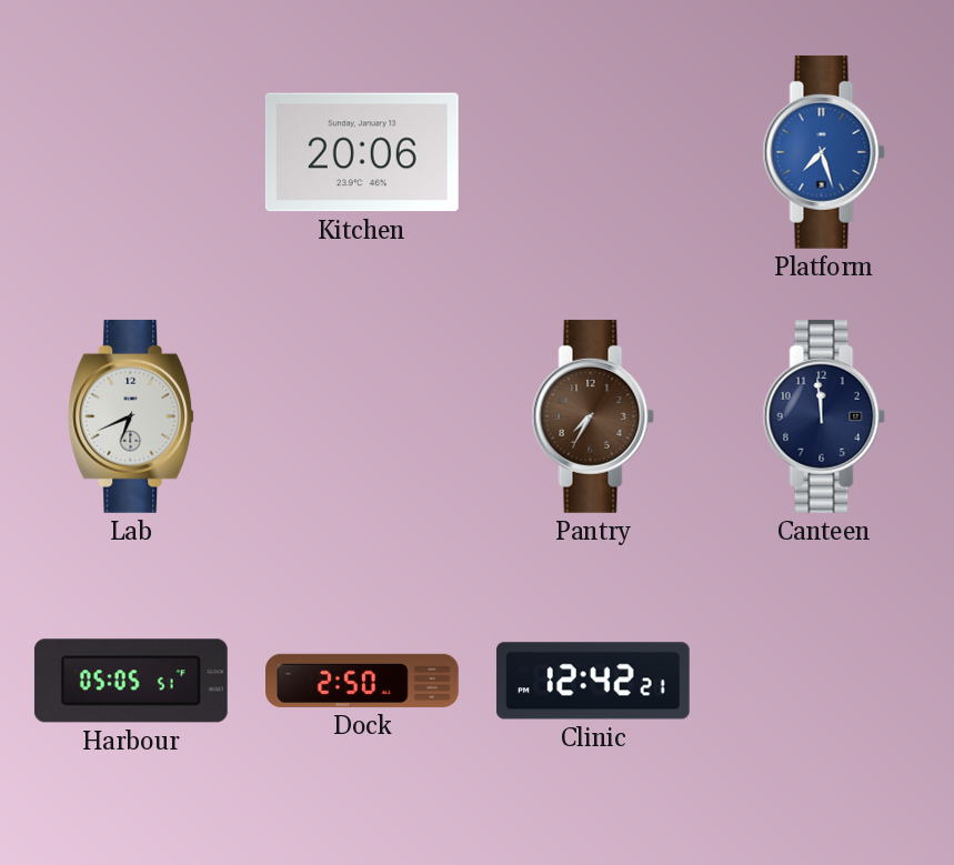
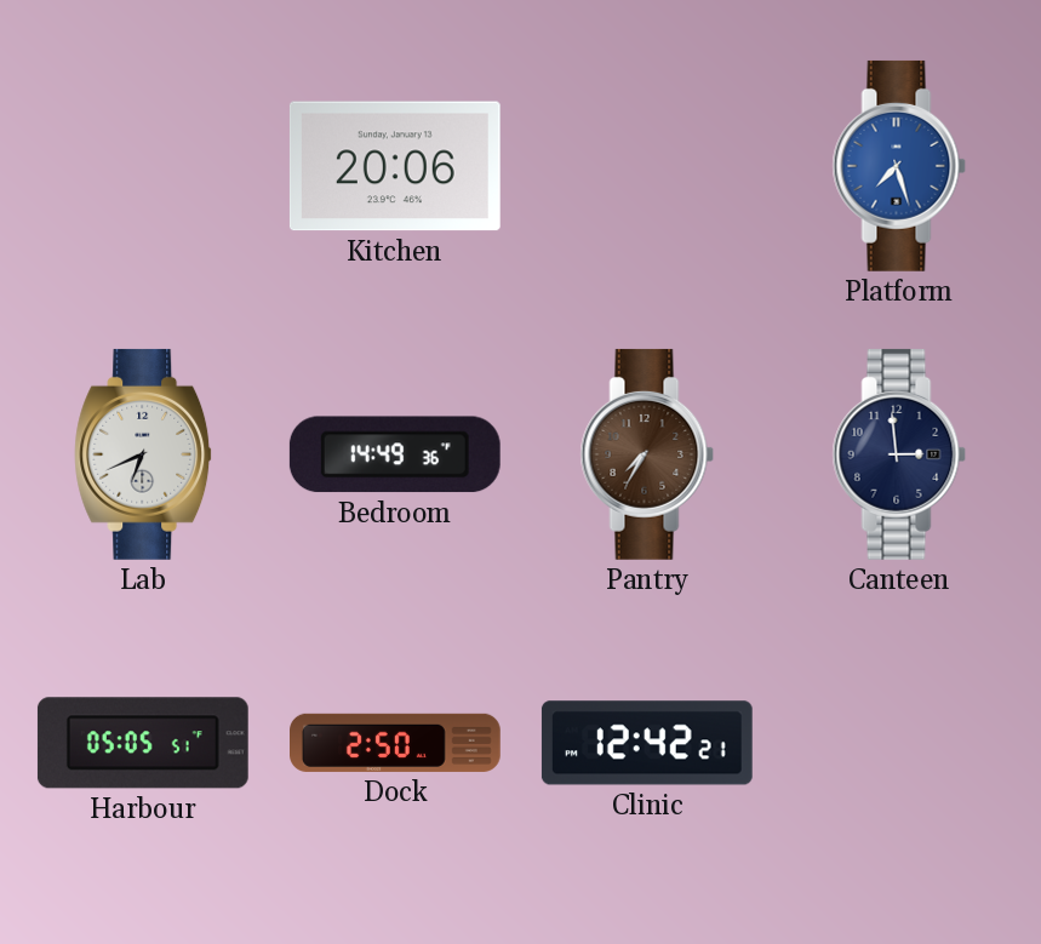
Bedroom: none -> 14:49 (395, 454)
Canteen: 11:59 -> 2:59 (899, 454)
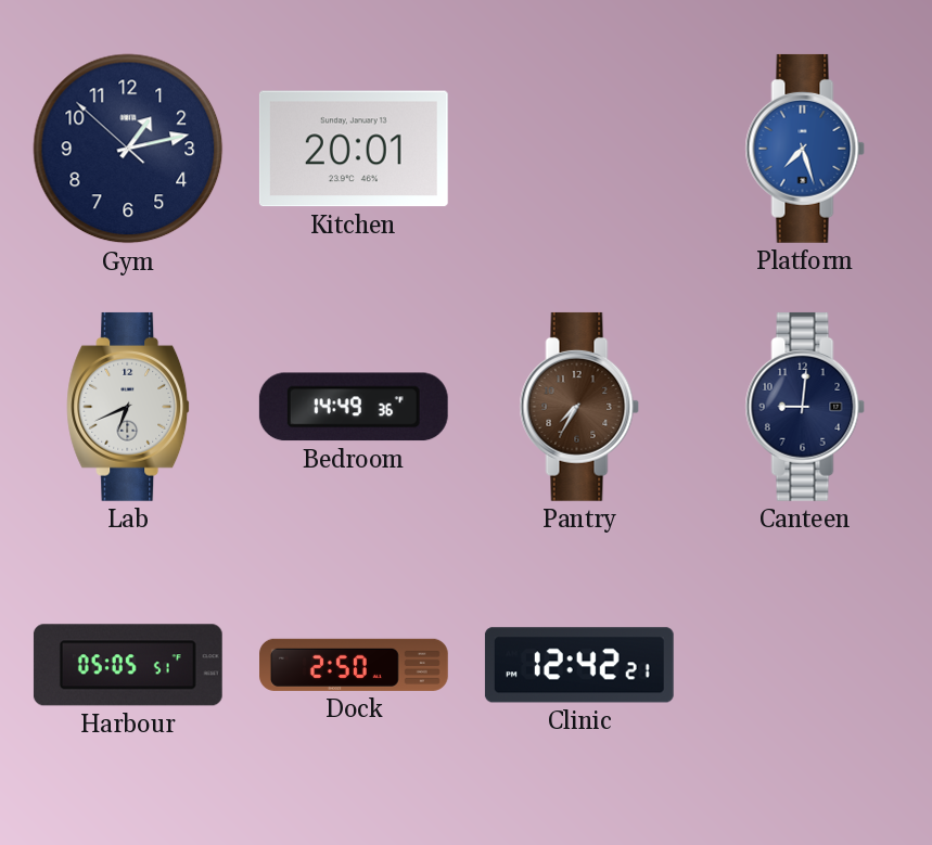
Gym: none -> 1:12 (128, 149)
Kitchen: 20:06 -> 20:01 (354, 149)
Canteen: 2:59 -> 9:01 (805, 407)
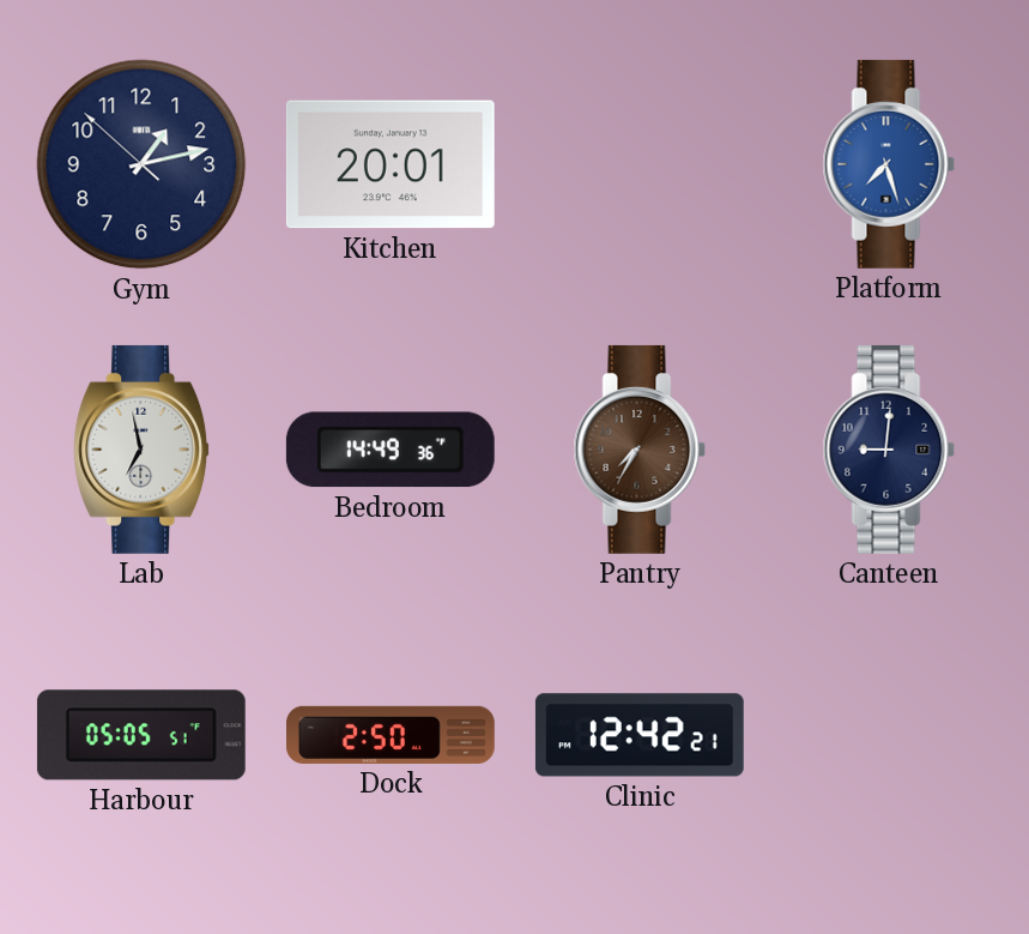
Lab: 6:41 -> 6:58 (143, 450)
